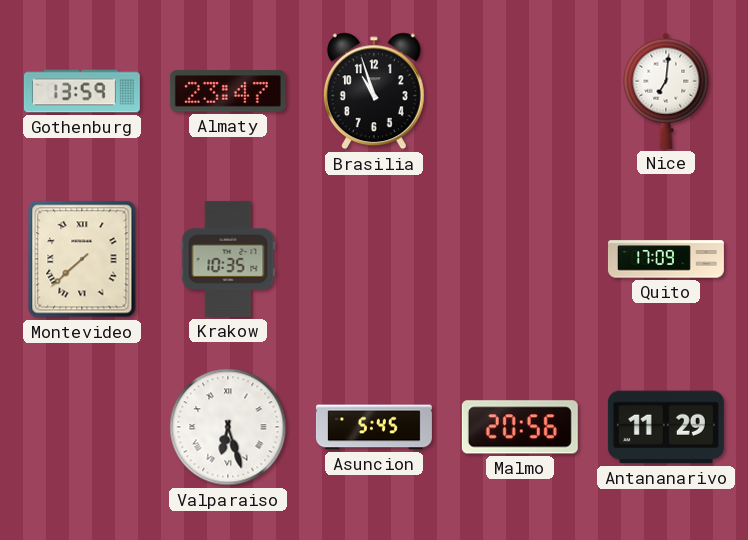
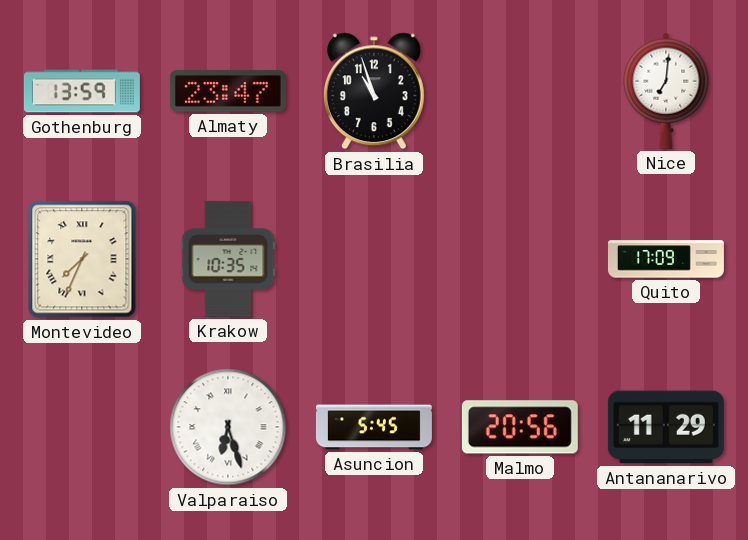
Montevideo: 7:38 -> 7:34 (82, 259)
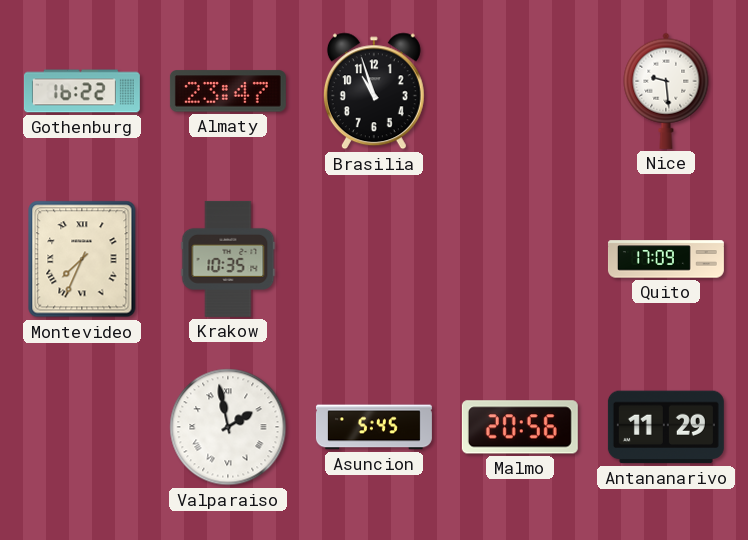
Gothenburg: 13:59 -> 16:22 (82, 91)
Nice: 7:01 -> 9:29 (666, 91)
Valparaiso: 6:27 -> 1:58 (228, 427)
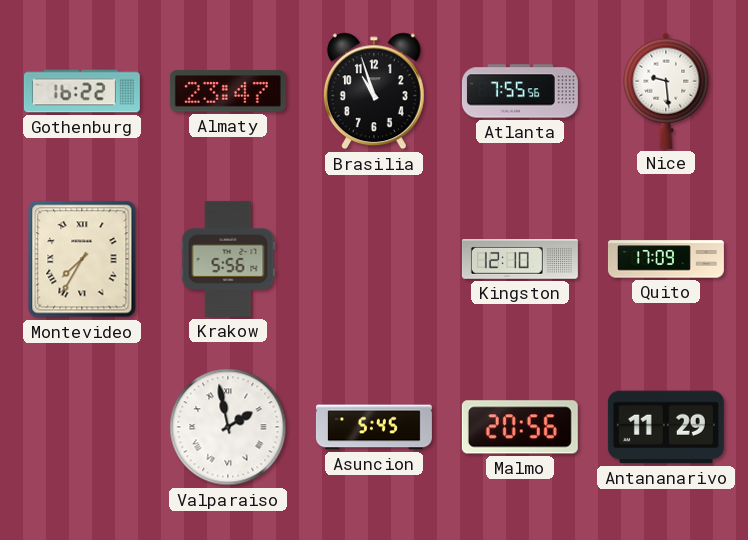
Atlanta: none -> 7:55 (520, 91)
Montevideo: 7:34 -> 7:35 (82, 259)
Krakow: 10:35 -> 5:56 (228, 259)
Kingston: none -> 12:10 (520, 259)
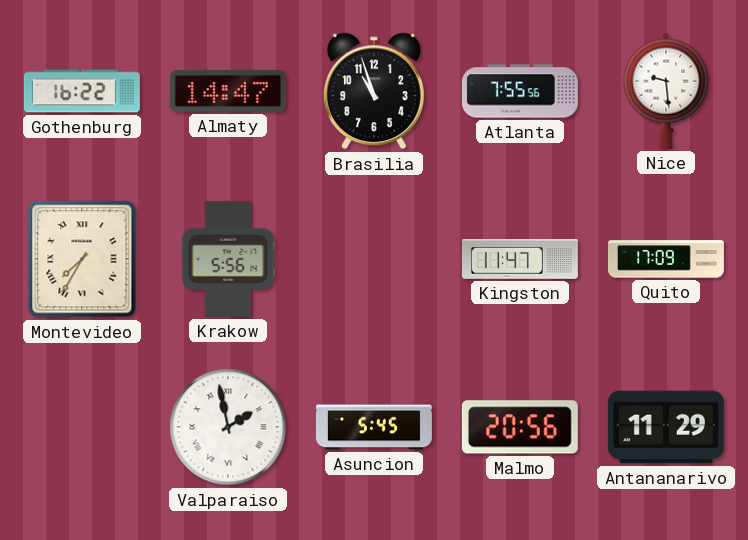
Almaty: 23:47 -> 14:47 (228, 91)
Kingston: 12:10 -> 11:47 (520, 259)
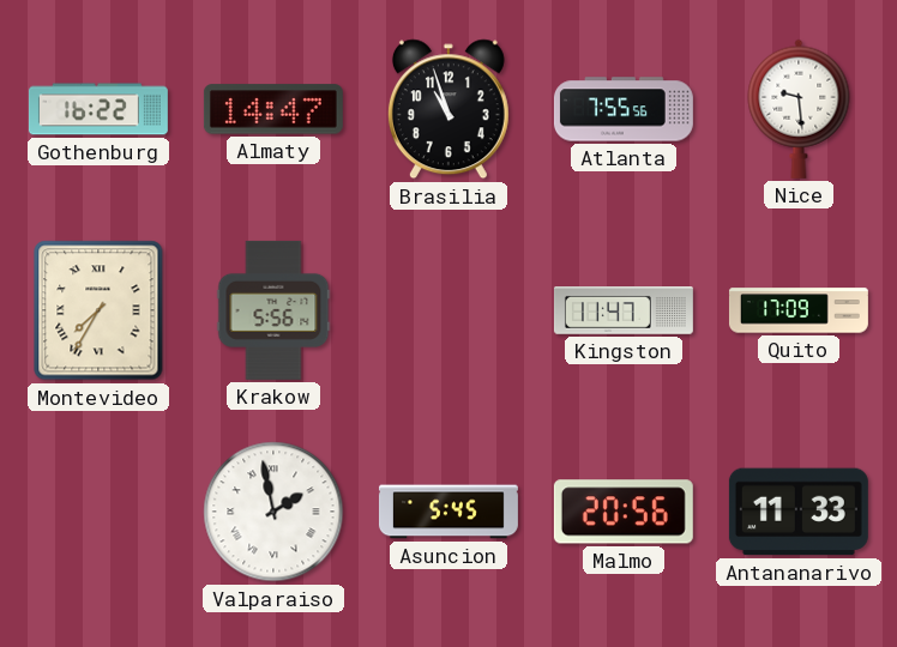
Antananarivo: 11:29 -> 11:33 (799, 512)
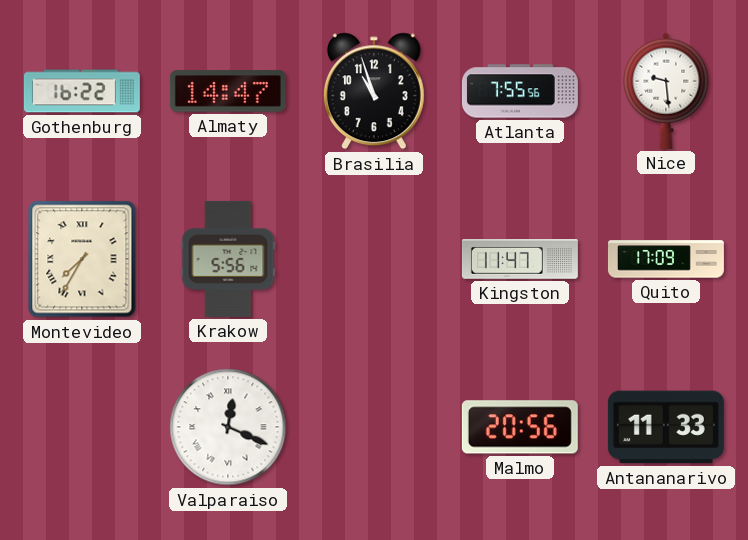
Valparaiso: 1:58 -> 12:19 (228, 427)
Asuncion: 5:45 -> none (448, 512)
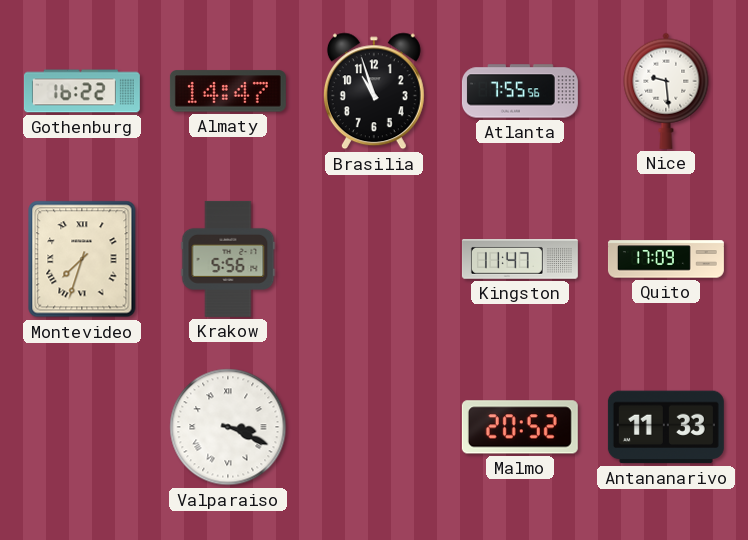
Montevideo: 7:35 -> 7:33 (82, 259)
Valparaiso: 12:19 -> 3:19 (228, 427)
Malmo: 20:56 -> 20:52 (520, 427)
